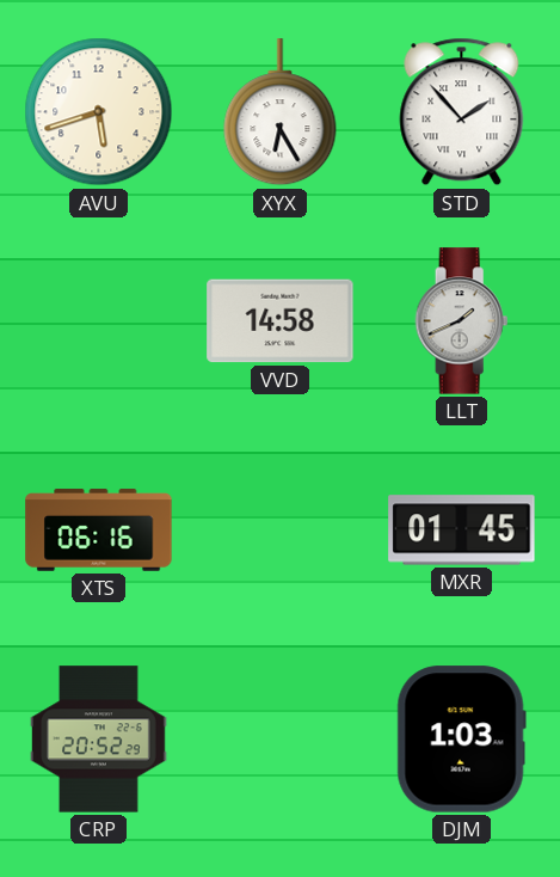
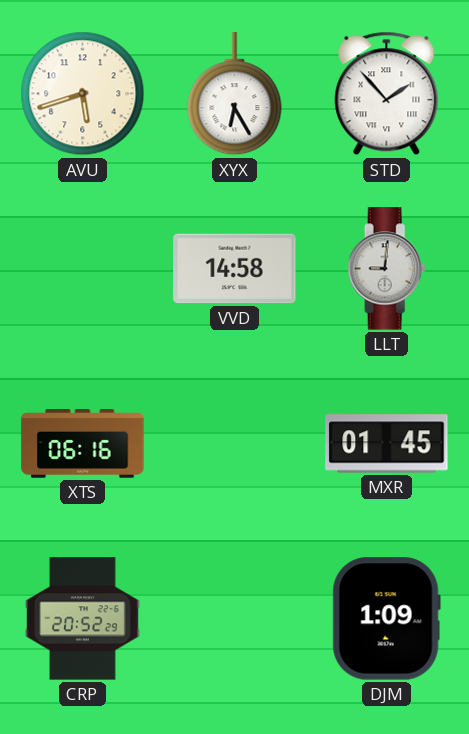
LLT: 1:41 -> 9:01 (387, 269)
DJM: 1:03 -> 1:09 (386, 619)
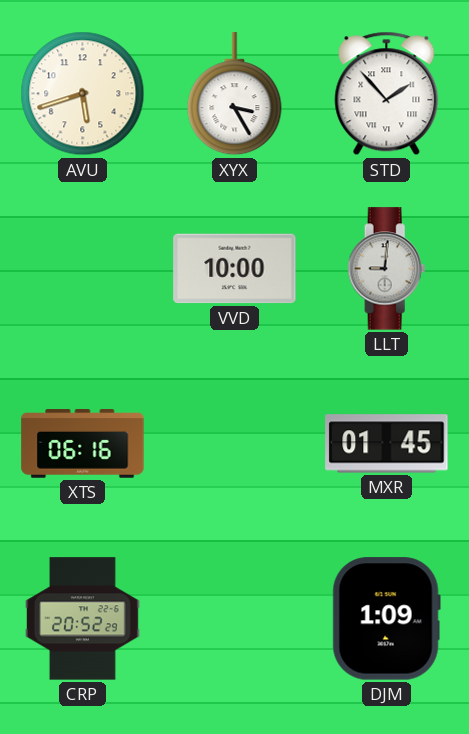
XYX: 6:25 -> 3:25 (235, 94)
VVD: 14:58 -> 10:00 (235, 269)
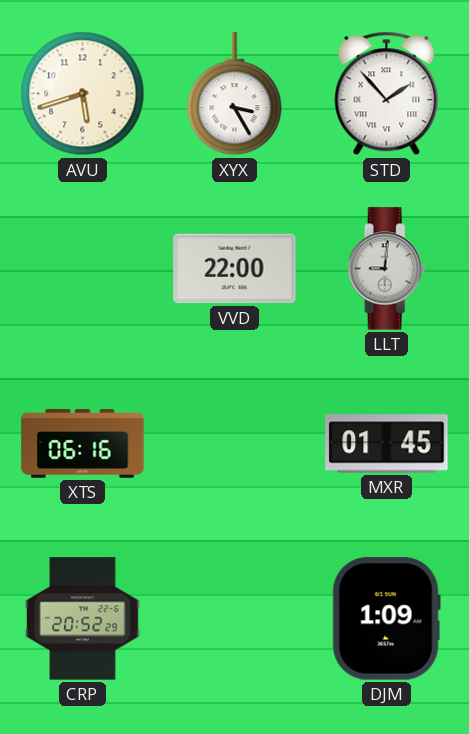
VVD: 10:00 -> 22:00 (235, 269)
